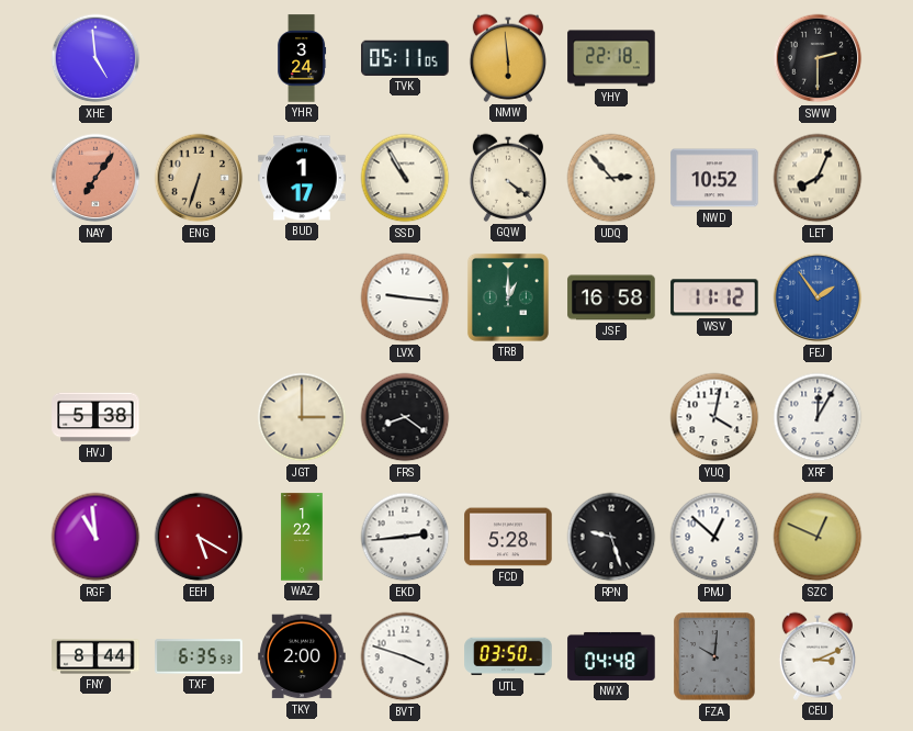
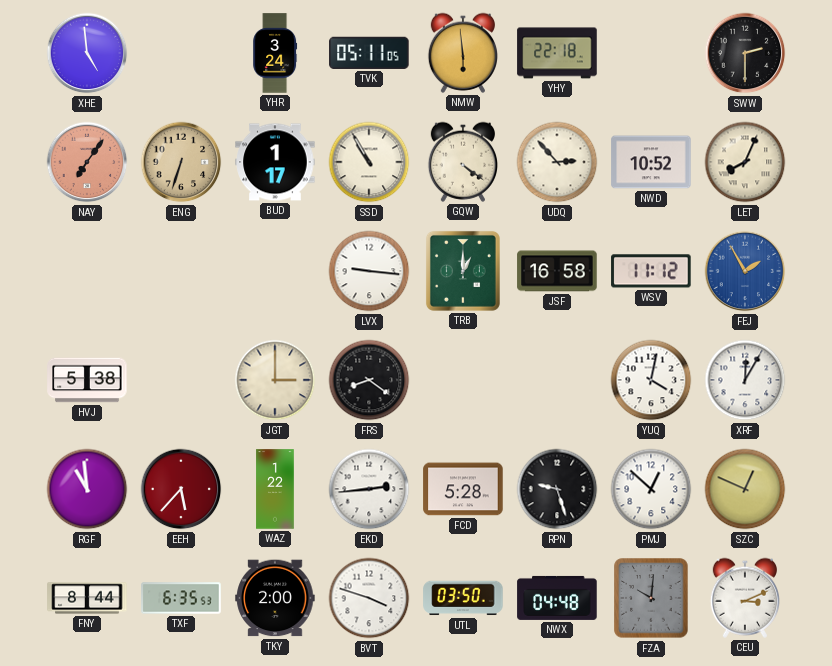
FEJ: 1:54 -> 1:55 (745, 271)
EEH: 5:20 -> 5:37 (181, 489)
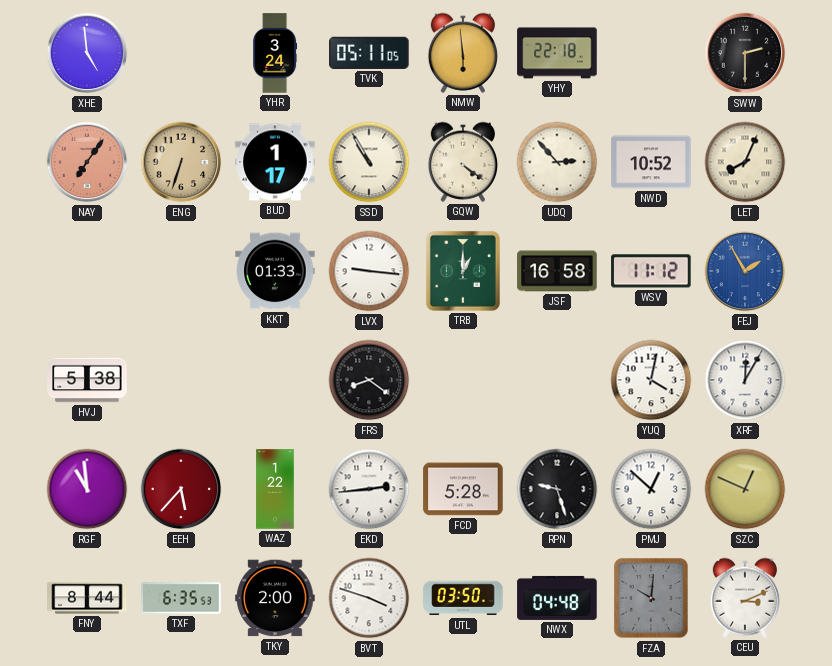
KKT: none -> 01:33 (275, 271)
JGT: 3:00 -> none (275, 380)
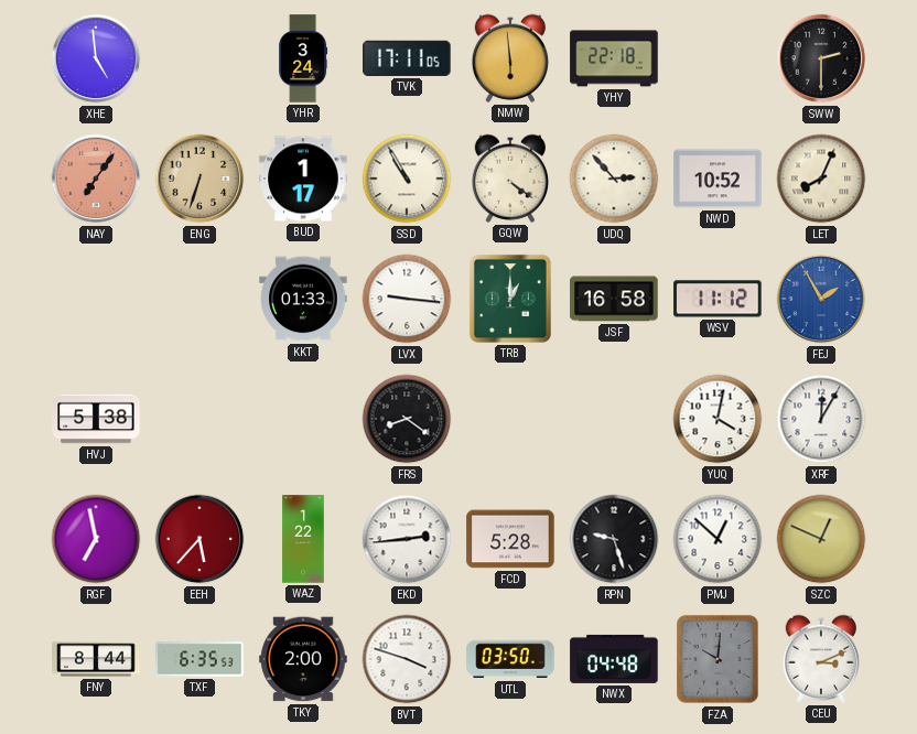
TVK: 05:11 -> 17:11 (407, 58)
RGF: 10:59 -> 6:58 (96, 539)
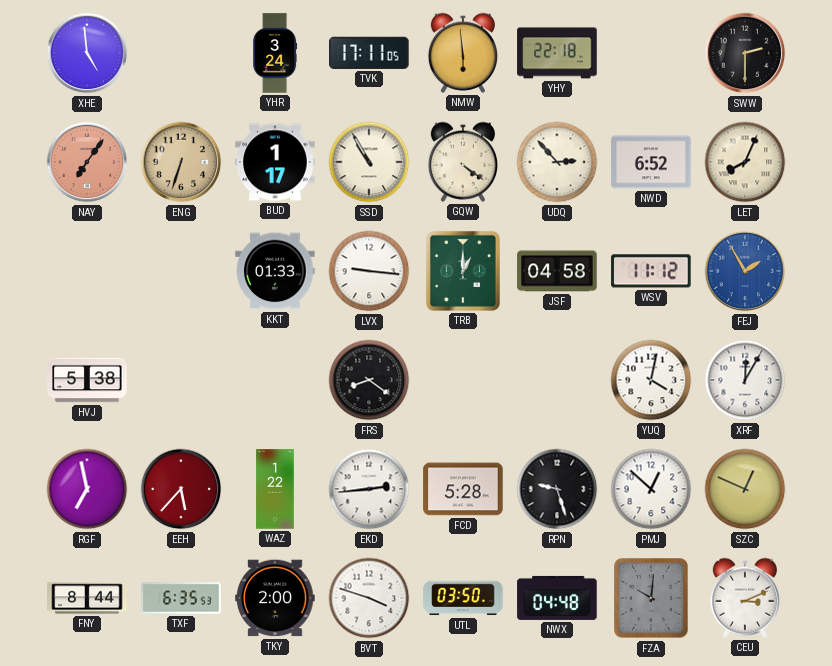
NWD: 10:52 -> 6:52 (651, 162)
JSF: 16:58 -> 04:58 (557, 271)
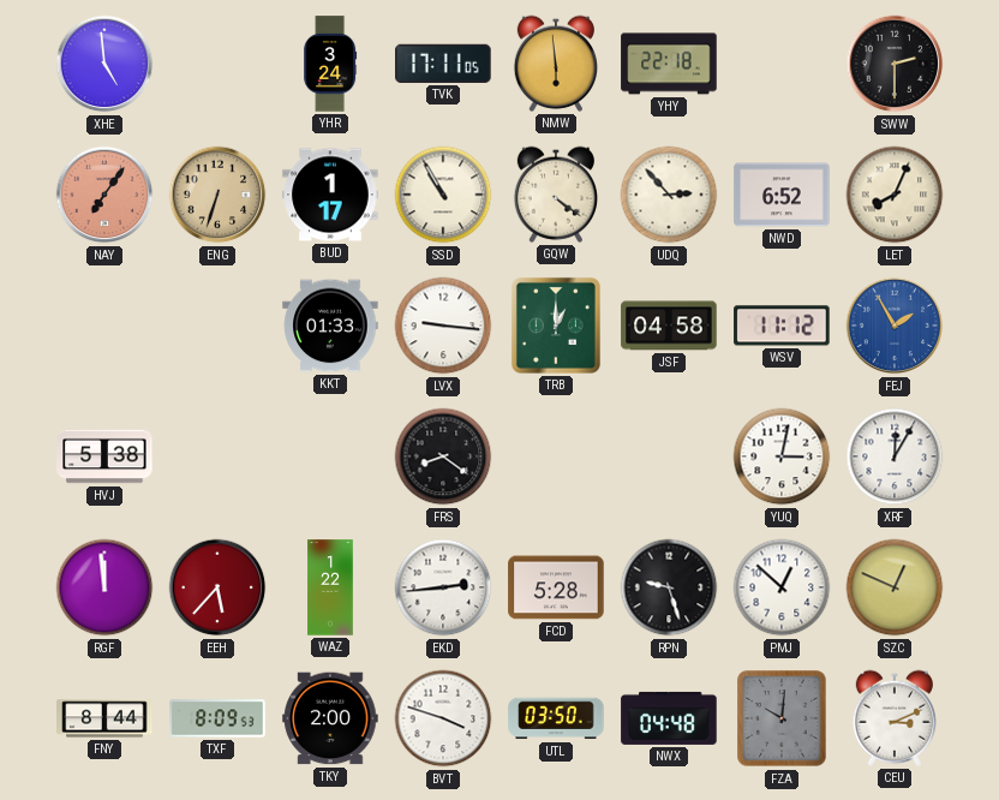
YUQ: 4:02 -> 3:02 (782, 456)
RGF: 6:58 -> 11:59 (104, 587)
TXF: 6:35 -> 8:09 (217, 718)
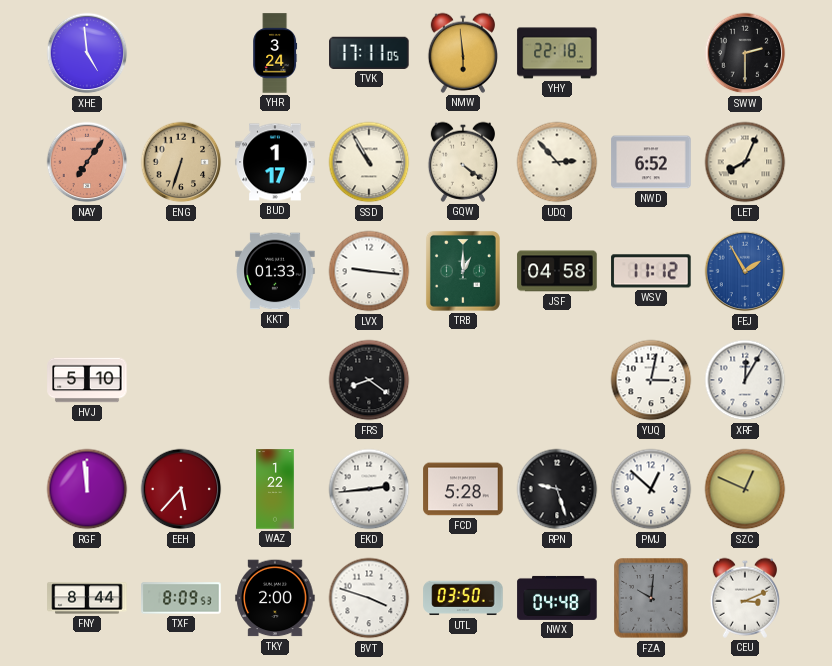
HVJ: 5:38 -> 5:10 (87, 380)
